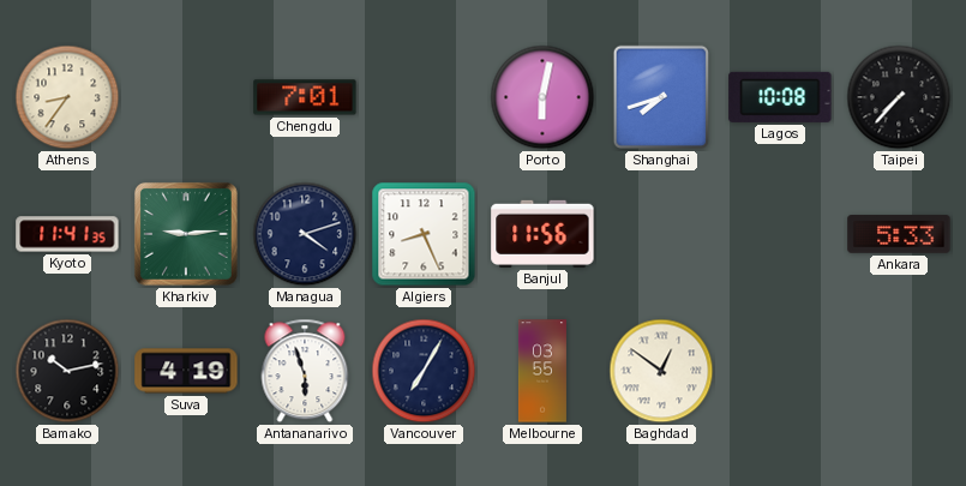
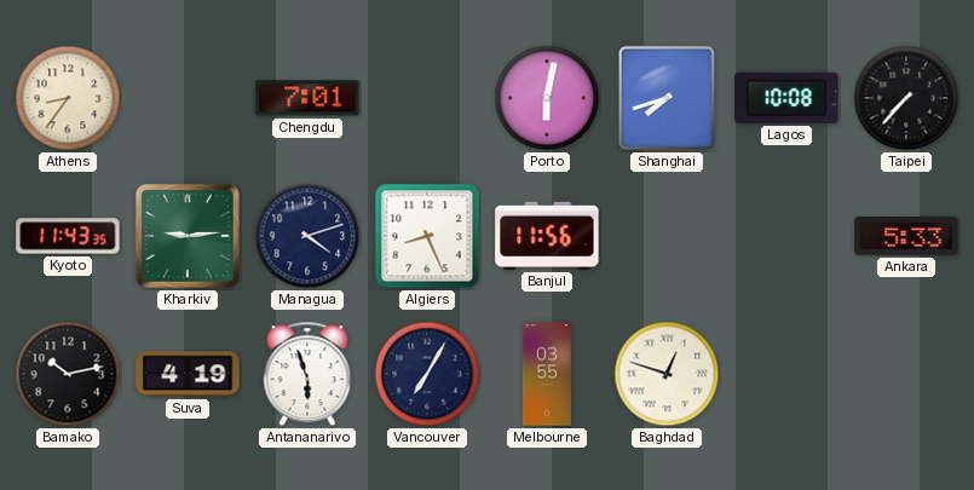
Kyoto: 11:41 -> 11:43 (68, 236)
Baghdad: 12:51 -> 12:48 (667, 374)
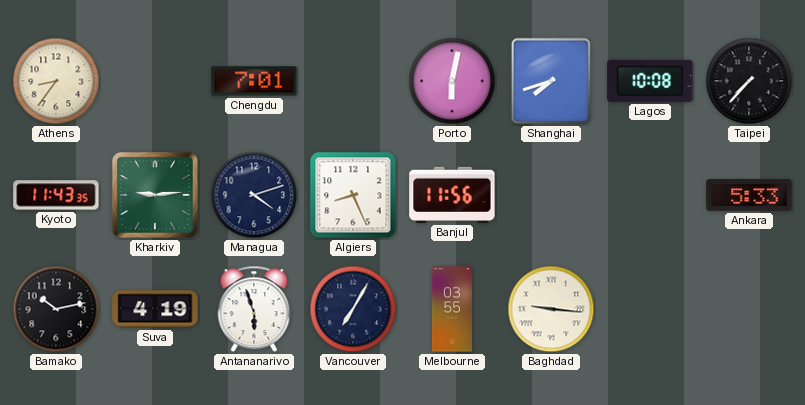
Baghdad: 12:48 -> 9:16 (551, 309)
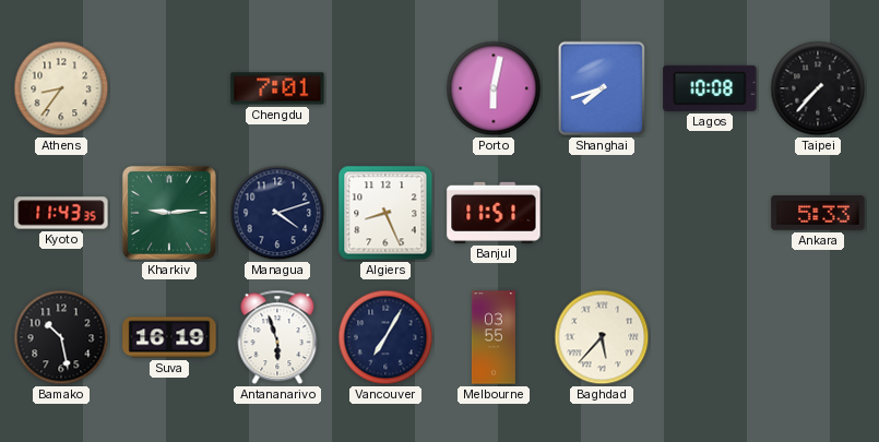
Banjul: 11:56 -> 11:51 (494, 213)
Bamako: 10:13 -> 10:28 (61, 337)
Suva: 4:19 -> 16:19 (169, 337)
Baghdad: 9:16 -> 5:37 (602, 337)
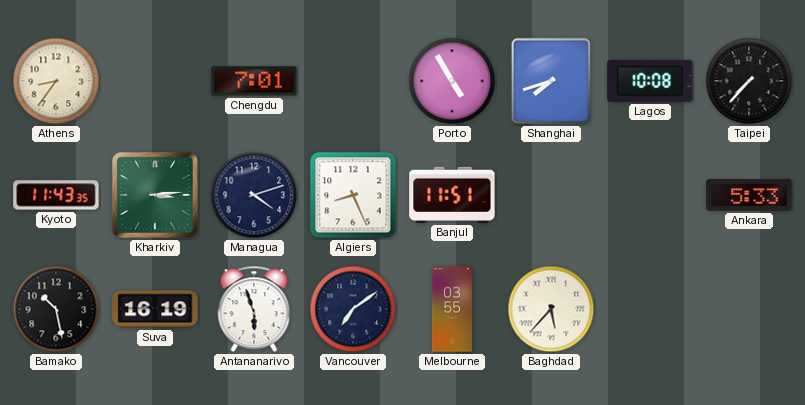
Porto: 6:02 -> 4:55 (452, 81)
Kharkiv: 9:14 -> 3:14 (155, 195)
Vancouver: 7:05 -> 7:09 (353, 309)
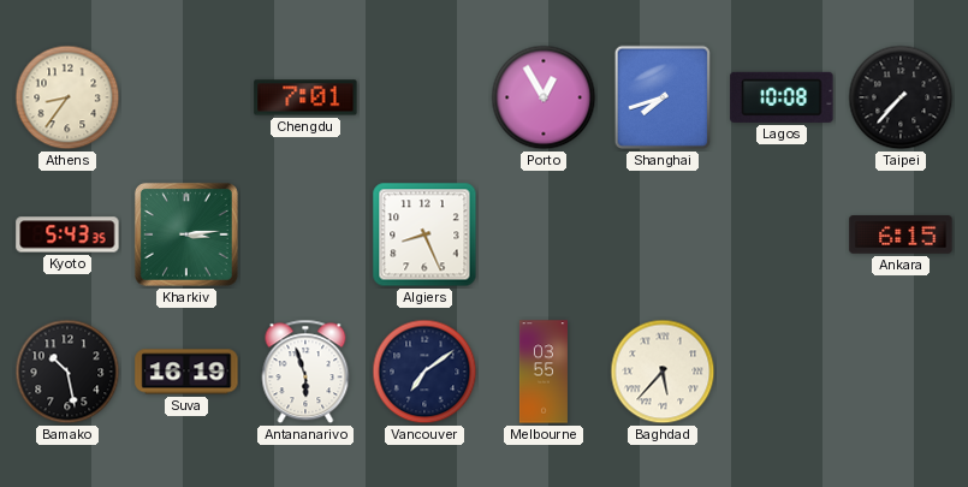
Porto: 4:55 -> 12:55 (544, 97)
Kyoto: 11:43 -> 5:43 (67, 234)
Managua: 4:12 -> none (254, 195)
Banjul: 11:51 -> none (452, 195)
Ankara: 5:33 -> 6:15 (901, 234)
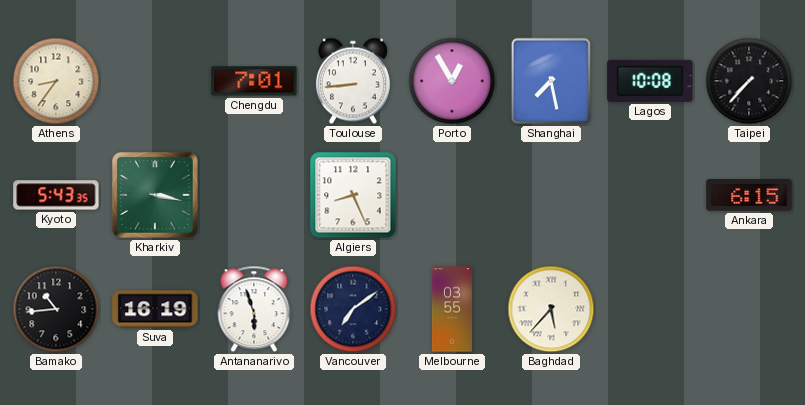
Toulouse: none -> 8:44 (353, 81)
Shanghai: 7:42 -> 7:28 (550, 81)
Kharkiv: 3:14 -> 3:17 (155, 195)
Bamako: 10:28 -> 10:44 (56, 309)
